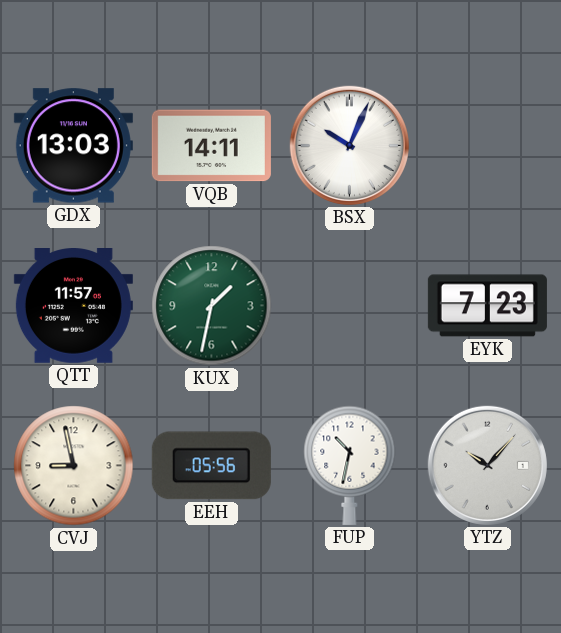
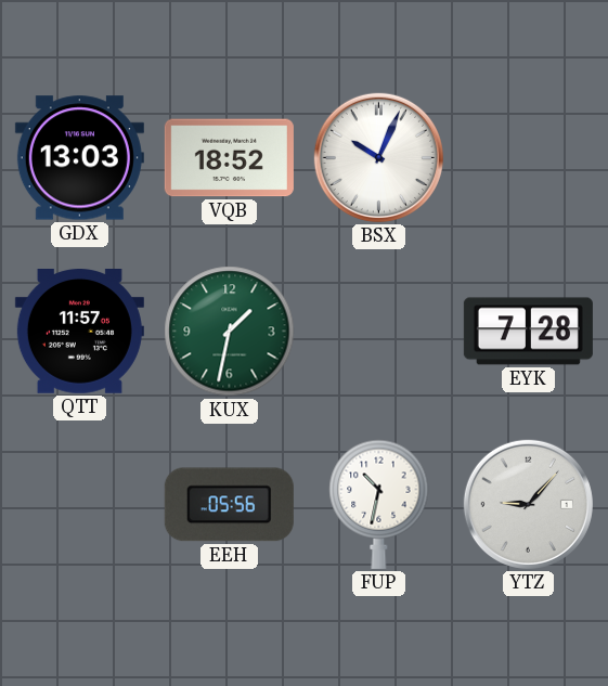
VQB: 14:11 -> 18:52 (229, 158)
EYK: 7:23 -> 7:28 (528, 332)
CVJ: 8:58 -> none (74, 466)
YTZ: 10:07 -> 9:07 (528, 504)
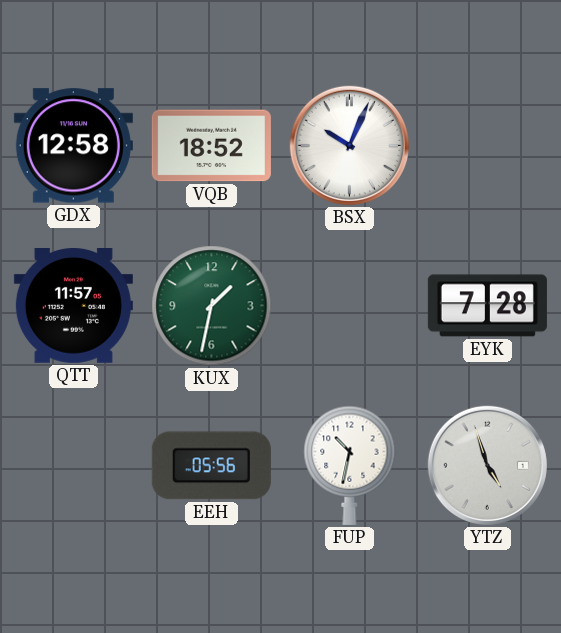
GDX: 13:03 -> 12:58 (73, 146)
YTZ: 9:07 -> 4:57 (487, 465)
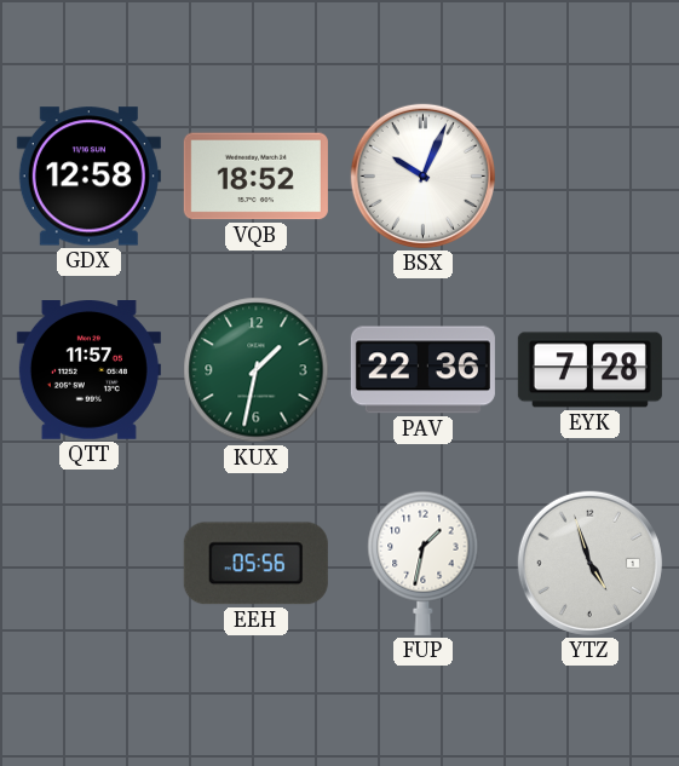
PAV: none -> 22:36 (422, 370)
FUP: 10:32 -> 1:32 (424, 563)
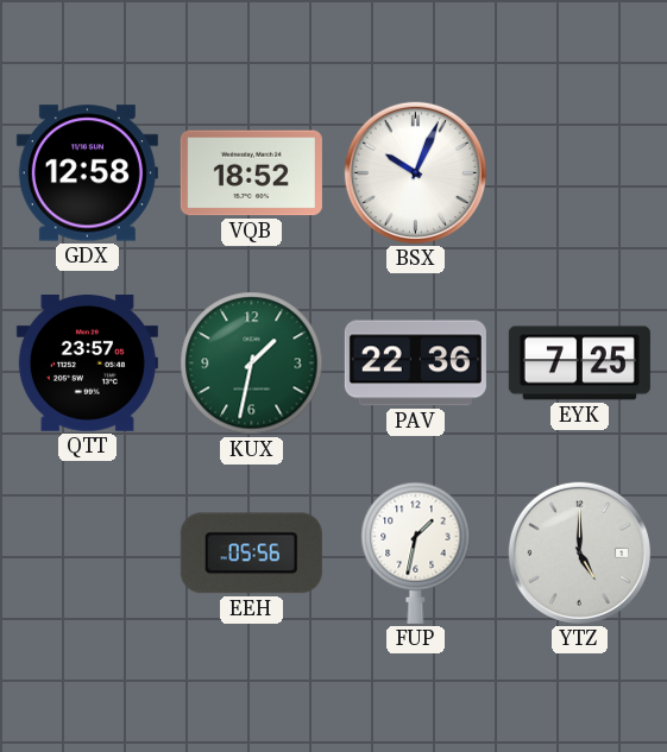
QTT: 11:57 -> 23:57 (87, 364)
EYK: 7:28 -> 7:25 (579, 364)
YTZ: 4:57 -> 5:00 (579, 552)
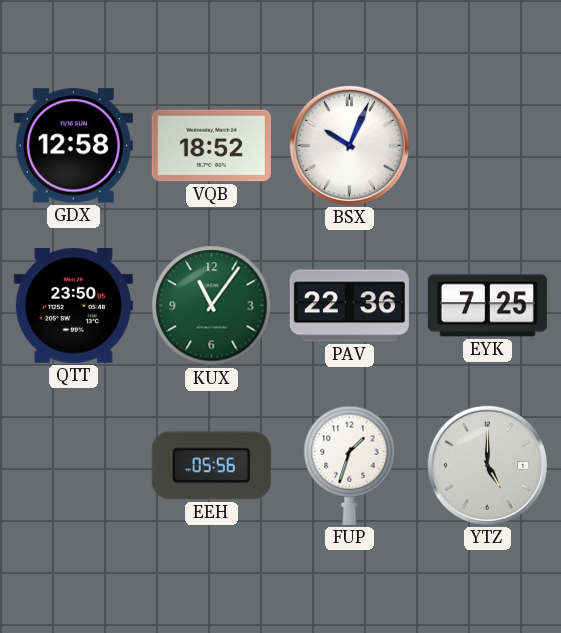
QTT: 23:57 -> 23:50 (73, 306)
KUX: 1:32 -> 11:06 (212, 306)
FUP: 1:32 -> 1:33 (350, 465)
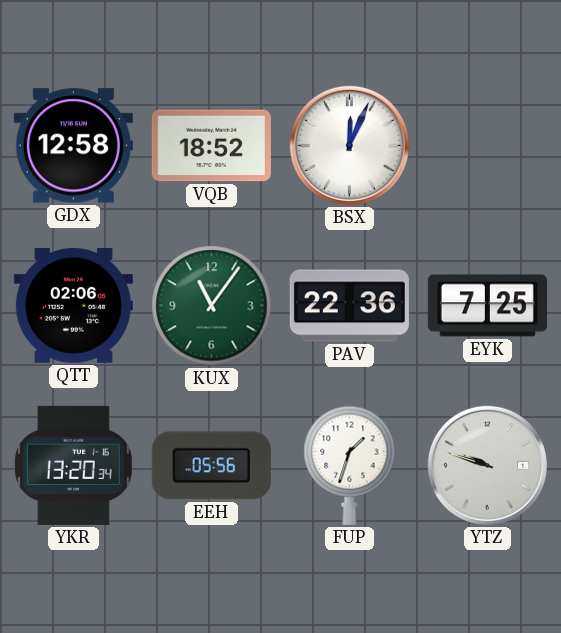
BSX: 10:04 -> 12:04 (349, 145)
QTT: 23:50 -> 02:06 (73, 306)
YKR: none -> 13:20 (73, 465)
YTZ: 5:00 -> 9:48 (487, 465)
